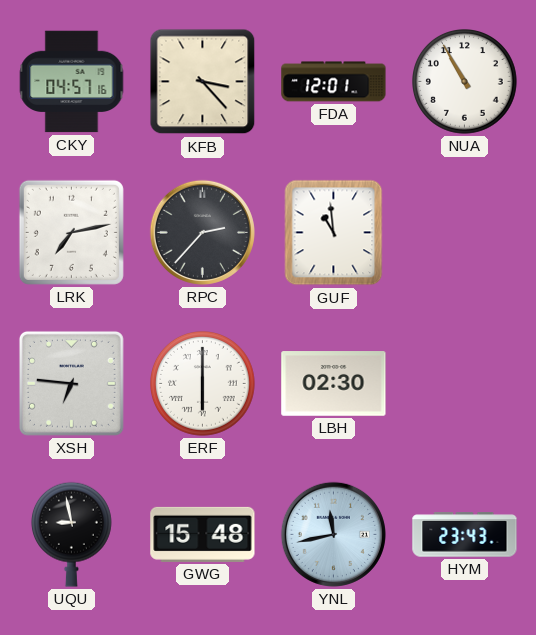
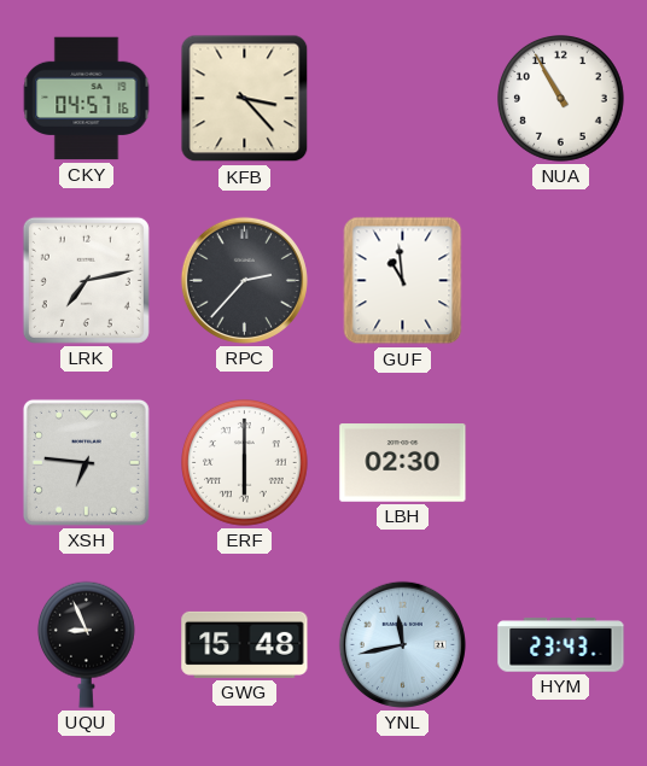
FDA: 12:01 -> none (334, 82)
UQU: 8:58 -> 8:56 (86, 644)
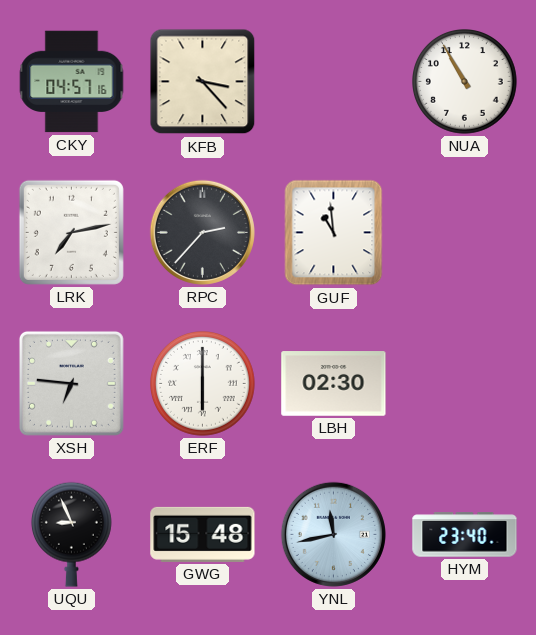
HYM: 23:43 -> 23:40 (465, 535)
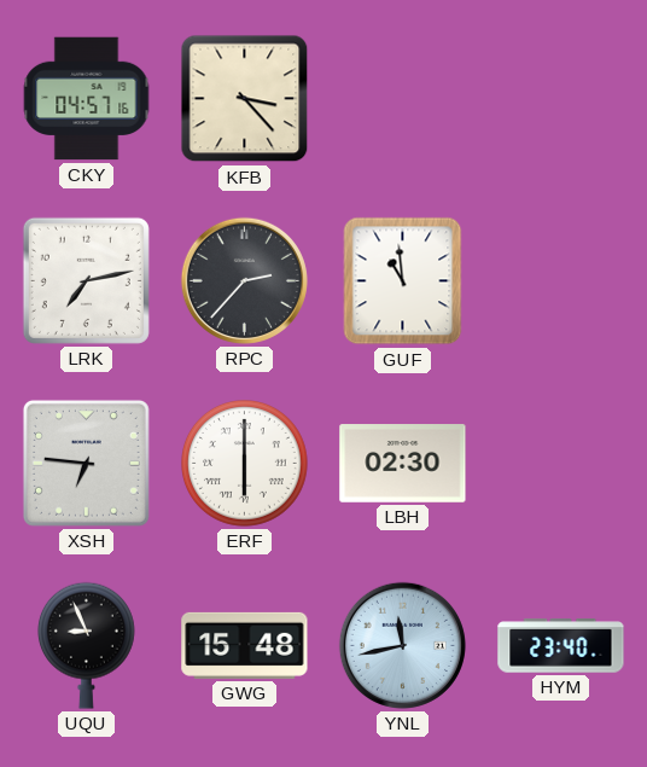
NUA: 10:55 -> none (465, 82)
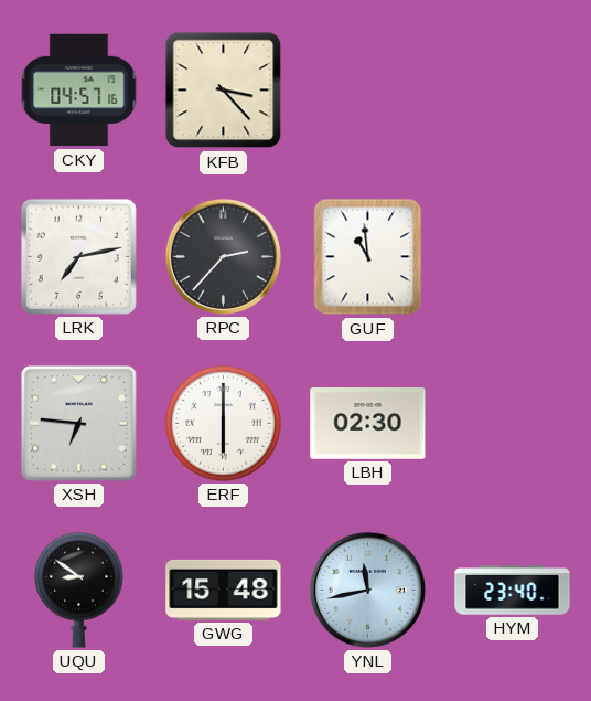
UQU: 8:56 -> 8:51 (78, 590)
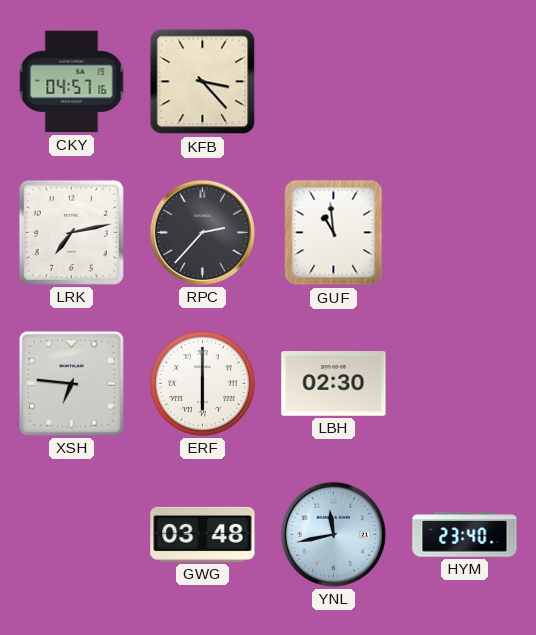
UQU: 8:51 -> none (78, 590)
GWG: 15:48 -> 03:48 (203, 534)
